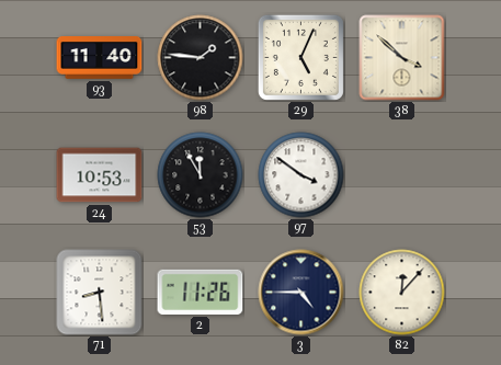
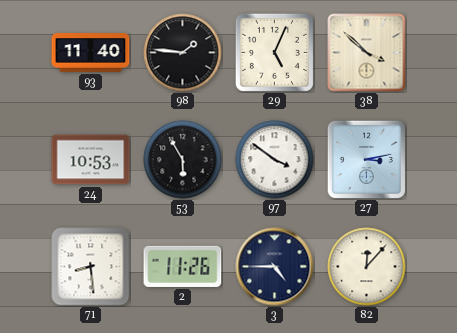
53: 11:55 -> 5:55 (183, 160)
27: none -> 3:13 (366, 159)
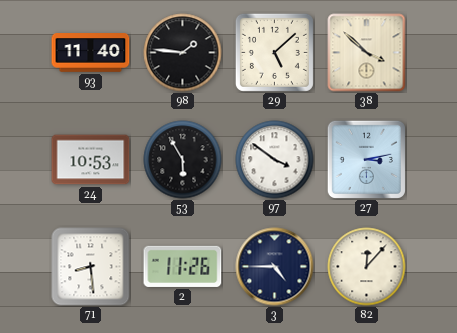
29: 5:04 -> 5:08 (274, 52)
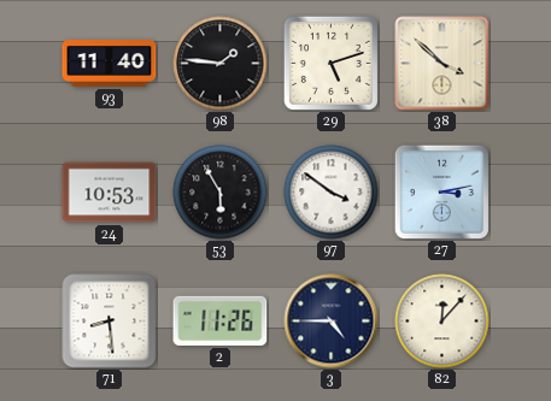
29: 5:08 -> 5:12 (330, 63)
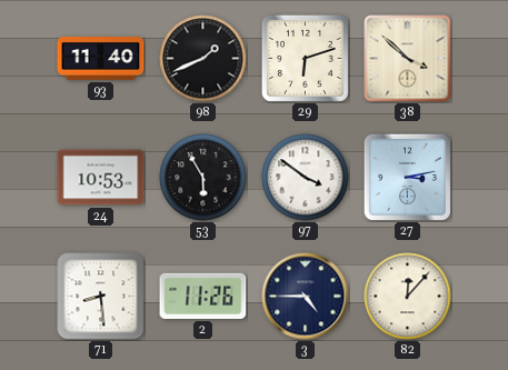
98: 1:46 -> 1:41 (203, 59)
29: 5:12 -> 6:12 (305, 58)
